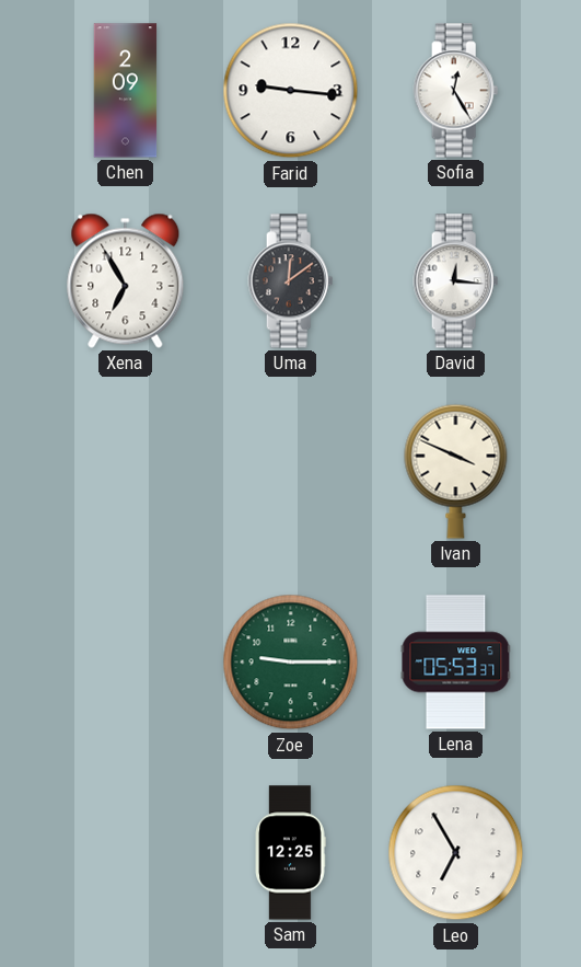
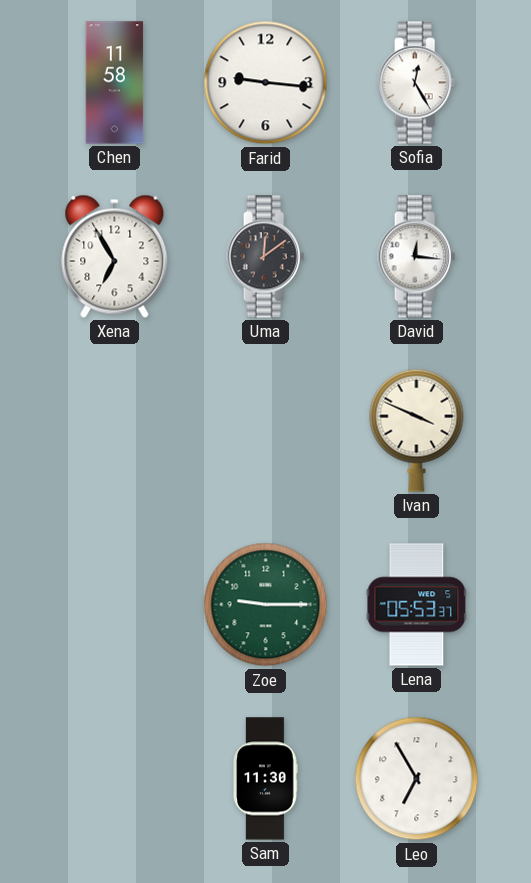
Chen: 2:09 -> 11:58 (115, 83)
Sam: 12:25 -> 11:30 (265, 779)
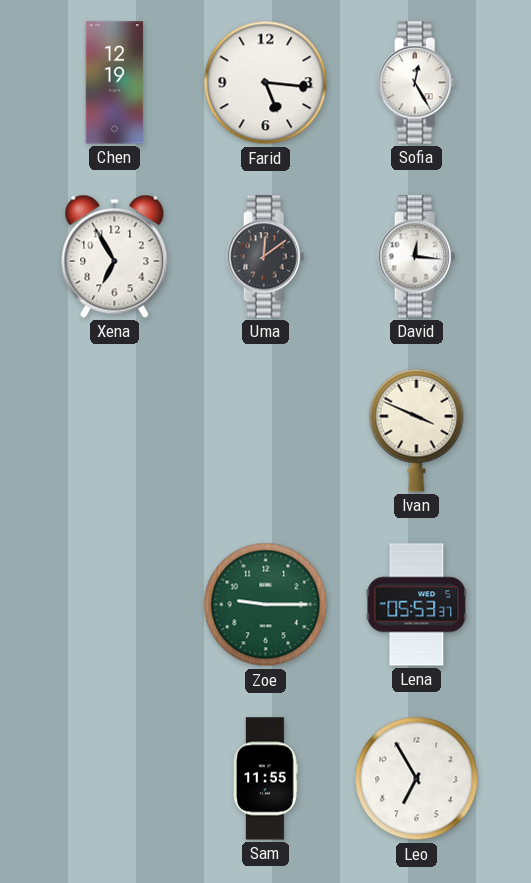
Chen: 11:58 -> 12:19 (115, 83)
Farid: 9:16 -> 5:16 (266, 83)
Sam: 11:30 -> 11:55 (265, 779)
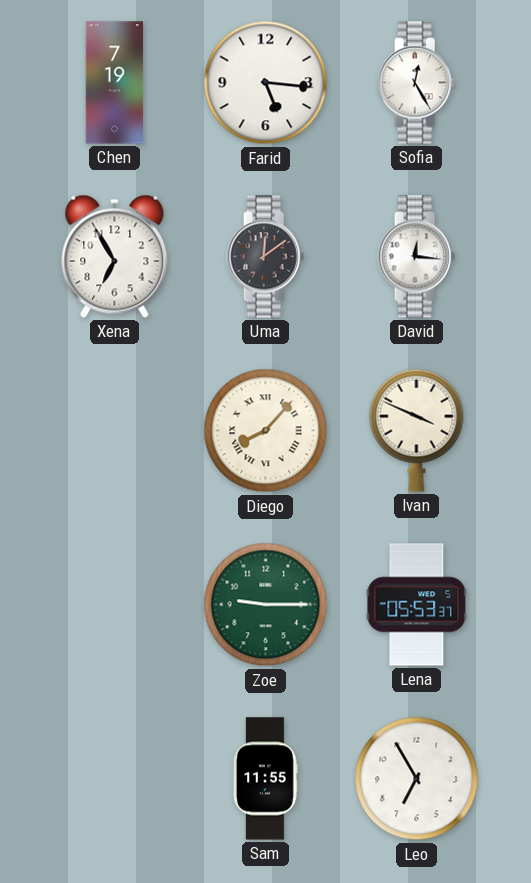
Chen: 12:19 -> 7:19 (115, 83)
Diego: none -> 8:07 (266, 431)
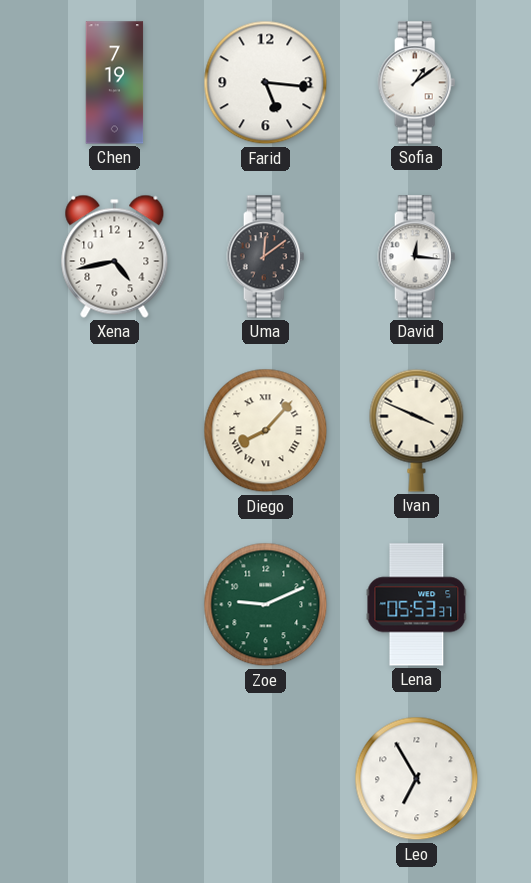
Sofia: 12:25 -> 1:09 (417, 83)
Xena: 6:55 -> 4:43 (115, 256)
Zoe: 9:15 -> 9:11 (266, 605)
Sam: 11:55 -> none (265, 779)
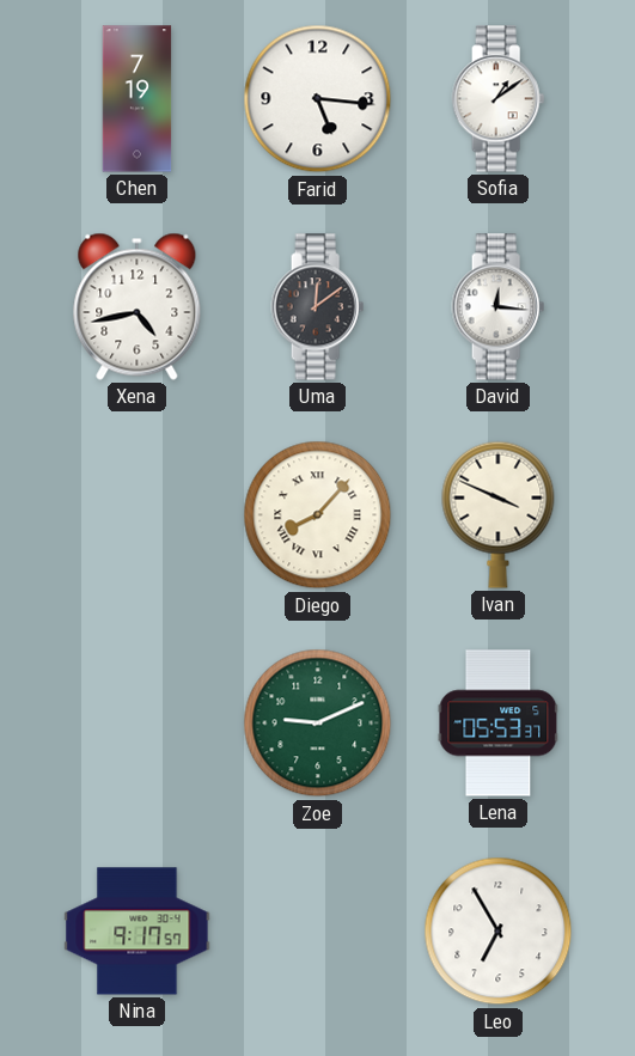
Nina: none -> 9:17 (138, 932)
